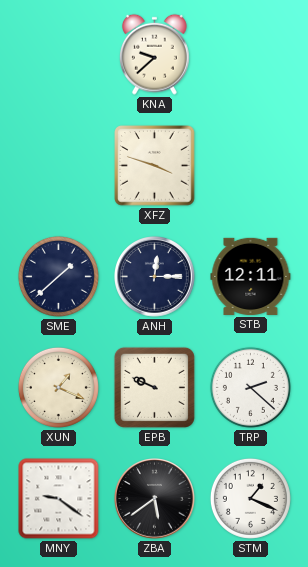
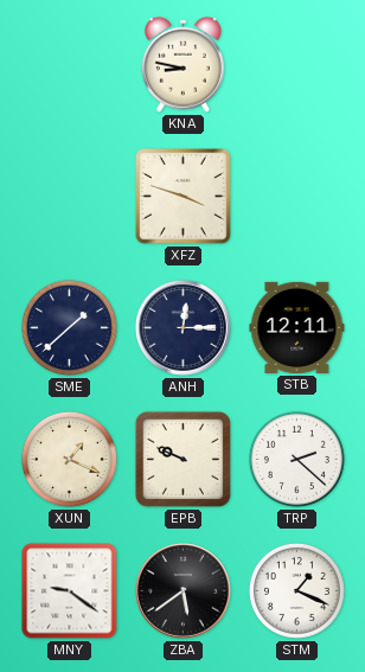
KNA: 9:38 -> 8:47 (182, 64)
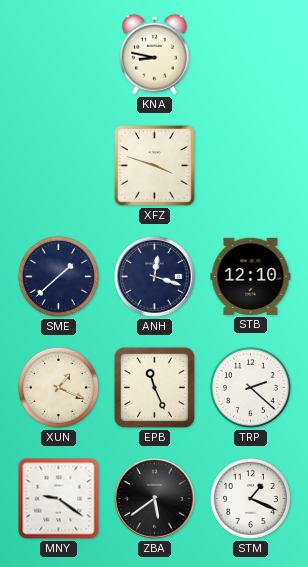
ANH: 12:15 -> 12:18 (155, 277)
STB: 12:11 -> 12:10 (251, 276)
EPB: 9:49 -> 11:26 (154, 387)
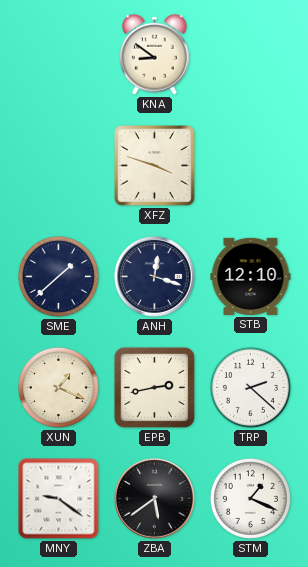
KNA: 8:47 -> 8:51 (154, 54)
EPB: 11:26 -> 2:43 (154, 387)
